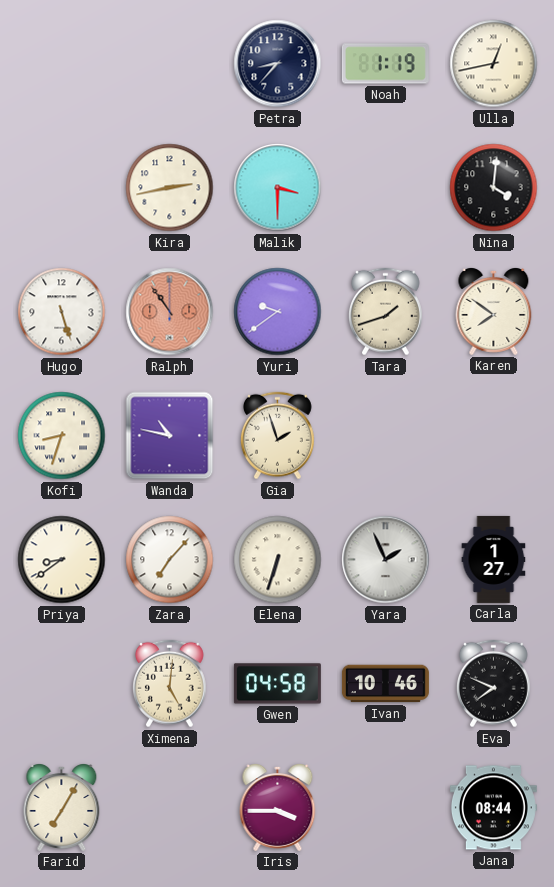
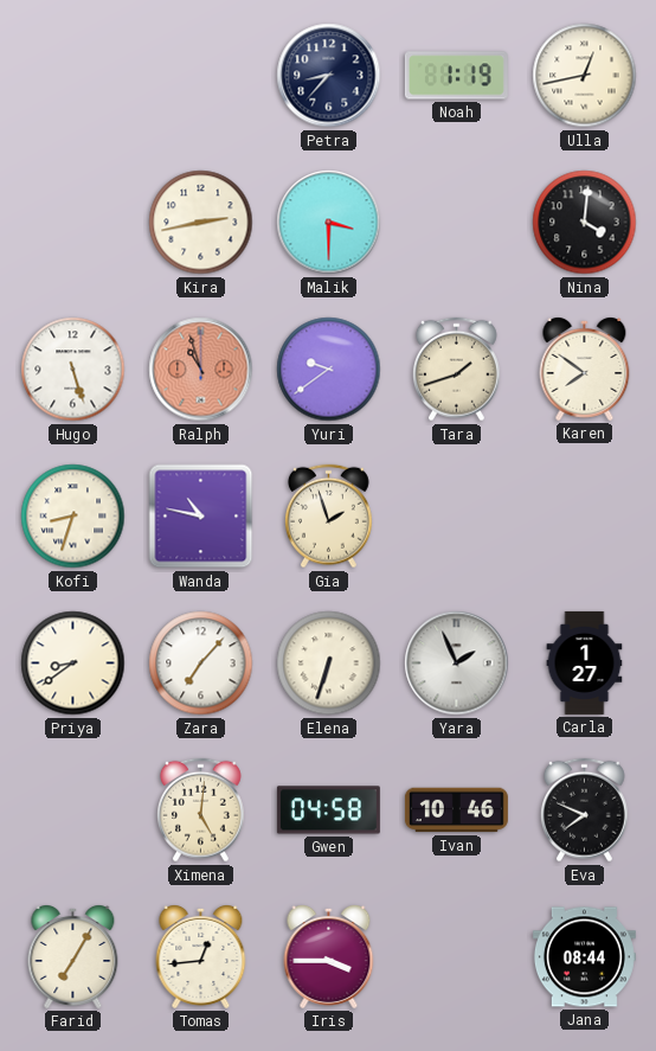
Ralph: 10:54 -> 10:57 (201, 370)
Tomas: none -> 12:44 (201, 957)
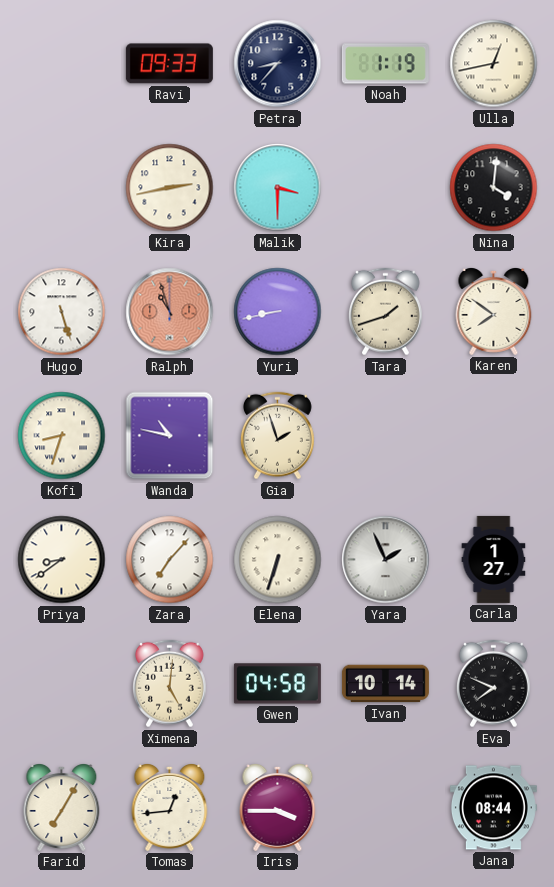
Ravi: none -> 09:33 (169, 64)
Yuri: 9:39 -> 8:43 (278, 312)
Ivan: 10:46 -> 10:14 (385, 684)
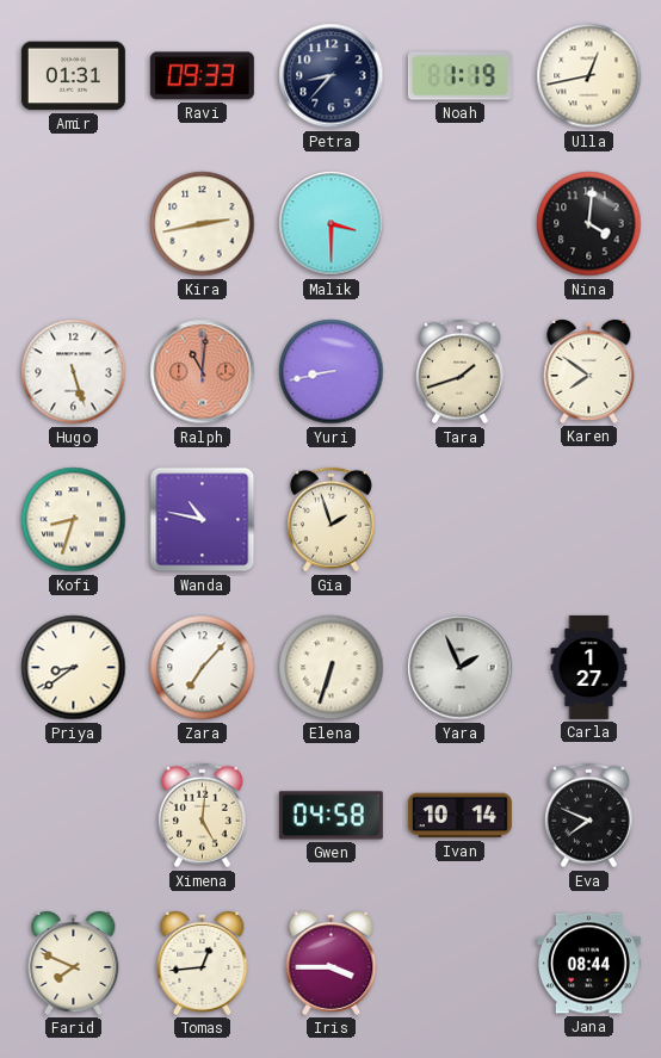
Amir: none -> 01:31 (73, 76)
Ralph: 10:57 -> 11:01 (203, 372)
Farid: 7:05 -> 7:49 (74, 964)
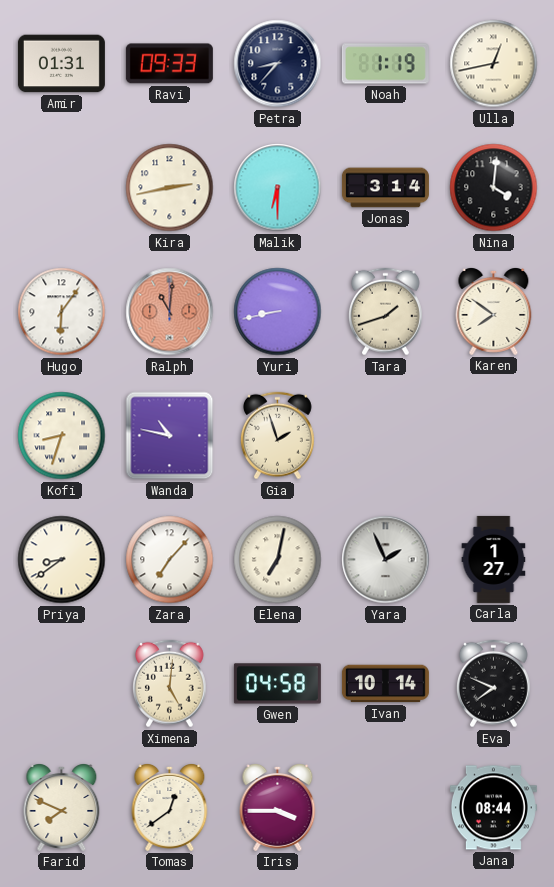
Malik: 3:30 -> 6:30 (278, 188)
Jonas: none -> 3:14 (385, 188)
Hugo: 5:27 -> 6:06 (62, 312)
Elena: 6:33 -> 7:02 (278, 560)
Tomas: 12:44 -> 12:39 (170, 808)
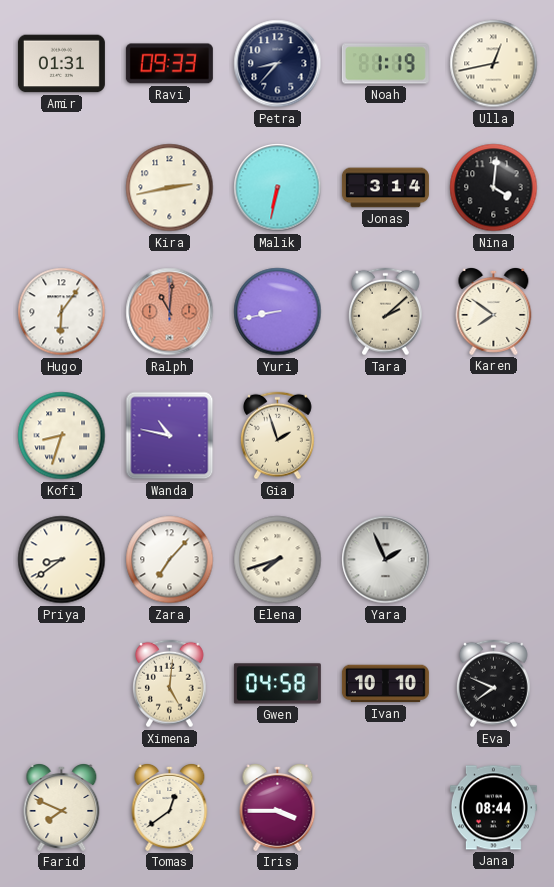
Malik: 6:30 -> 6:32 (278, 188)
Tara: 1:42 -> 2:08 (385, 312)
Elena: 7:02 -> 7:42 (278, 560)
Carla: 1:27 -> none (494, 559)
Ivan: 10:14 -> 10:10 (385, 684)
